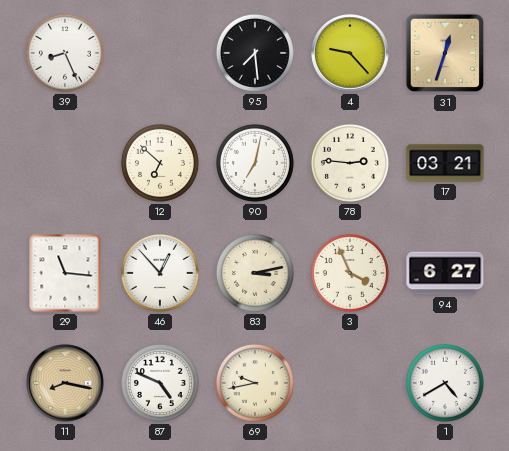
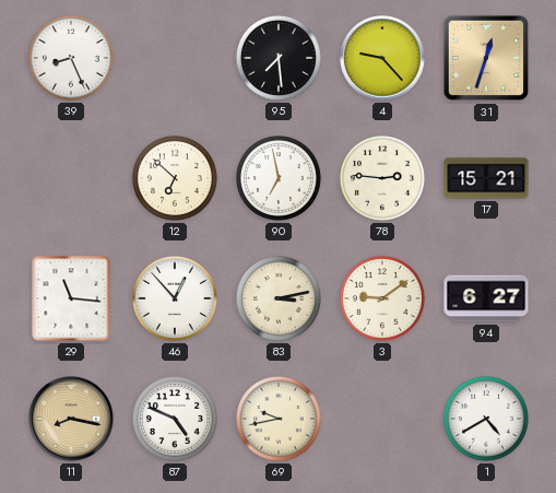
90: 7:02 -> 6:58 (279, 178)
17: 03:21 -> 15:21 (486, 178)
3: 3:56 -> 9:09 (382, 298)
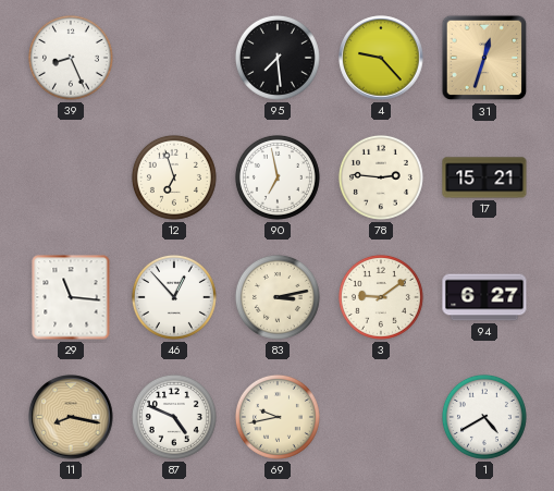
12: 6:52 -> 6:57 (174, 177)
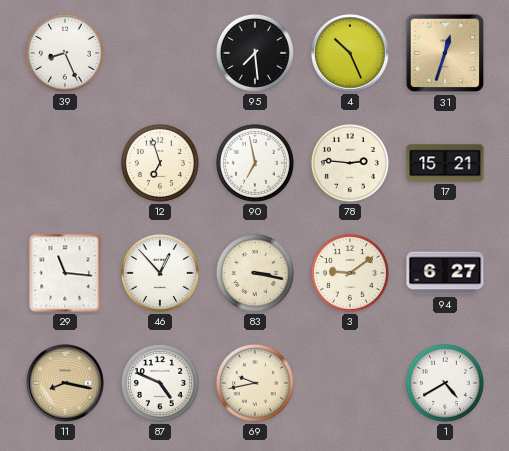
4: 9:23 -> 10:26 (350, 53)
83: 3:13 -> 3:17 (255, 273)
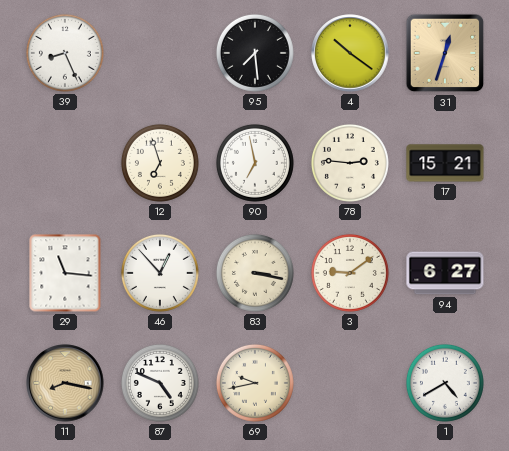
4: 10:26 -> 10:21 (350, 53)
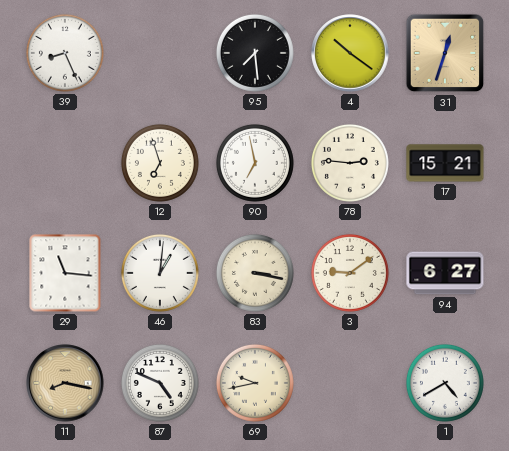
46: 12:53 -> 1:01 (160, 273)
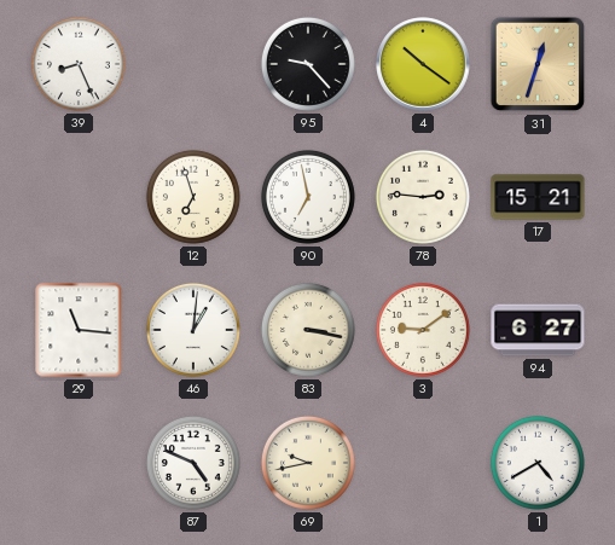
95: 7:29 -> 9:23 (308, 64)
11: 8:17 -> none (65, 383)
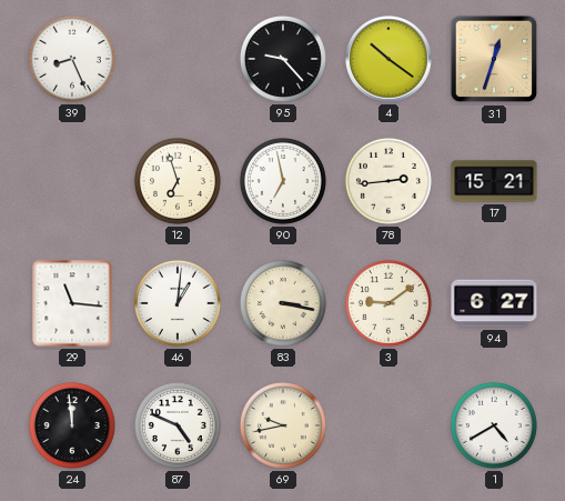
78: 2:46 -> 2:44 (389, 181)
24: none -> 11:59 (72, 425)
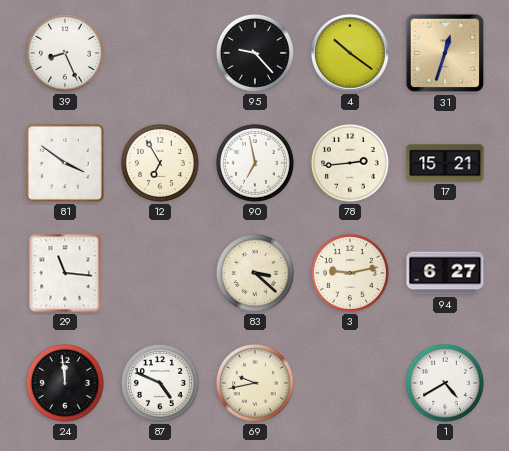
81: none -> 3:51 (65, 163)
12: 6:57 -> 6:55 (160, 163)
46: 1:01 -> none (178, 303)
83: 3:17 -> 3:22 (255, 273)
3: 9:09 -> 9:13 (350, 273)
